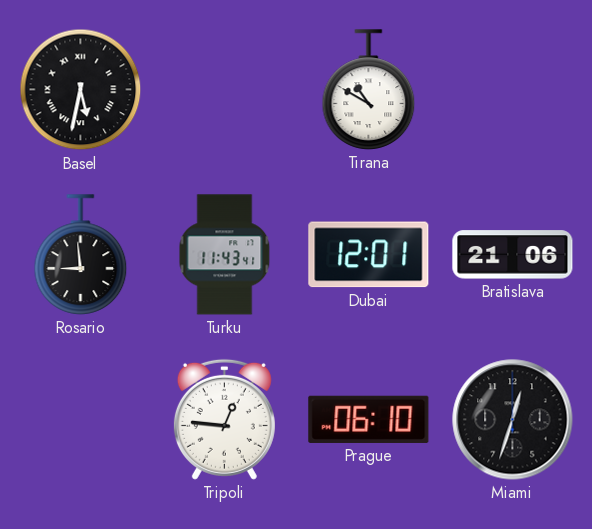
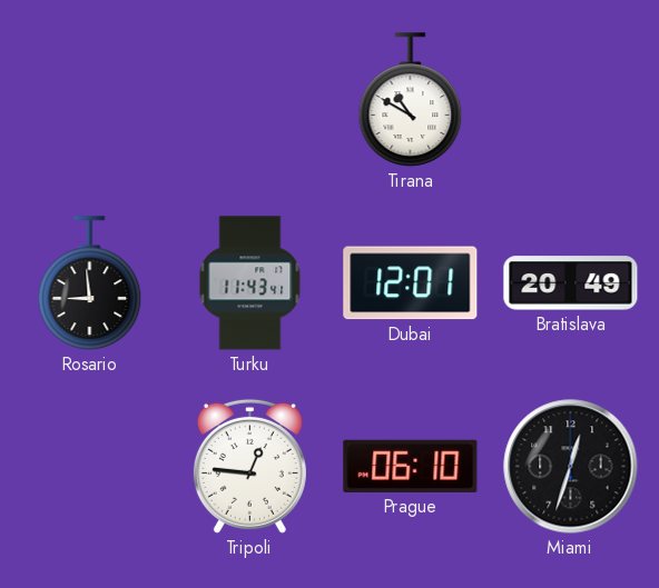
Basel: 5:32 -> none (81, 90)
Bratislava: 21:06 -> 20:49 (571, 283)
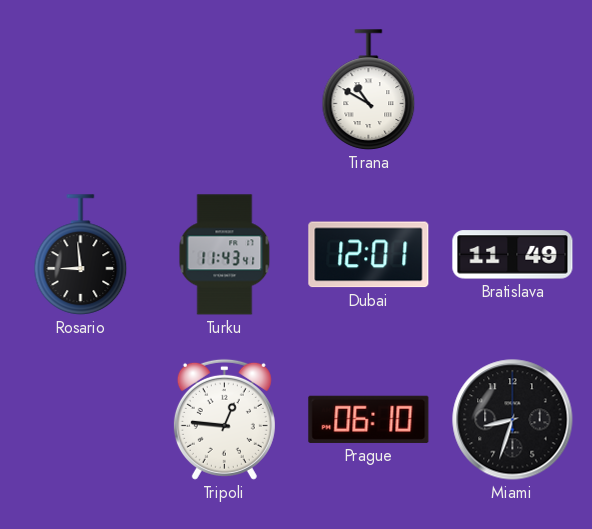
Bratislava: 20:49 -> 11:49 (513, 255)
Miami: 12:33 -> 8:33 (513, 420)
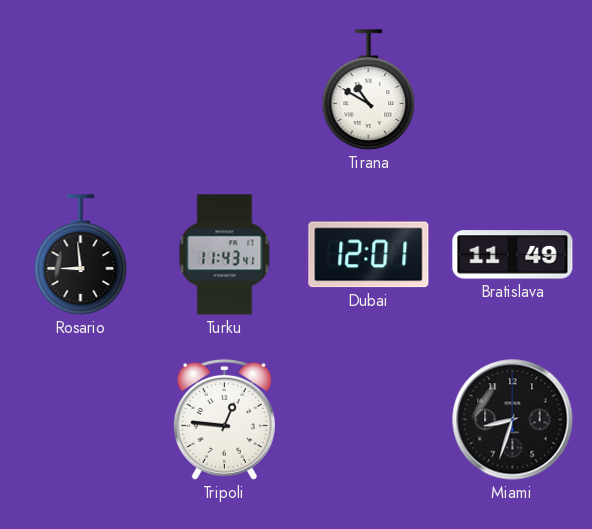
Prague: 06:10 -> none (369, 419)
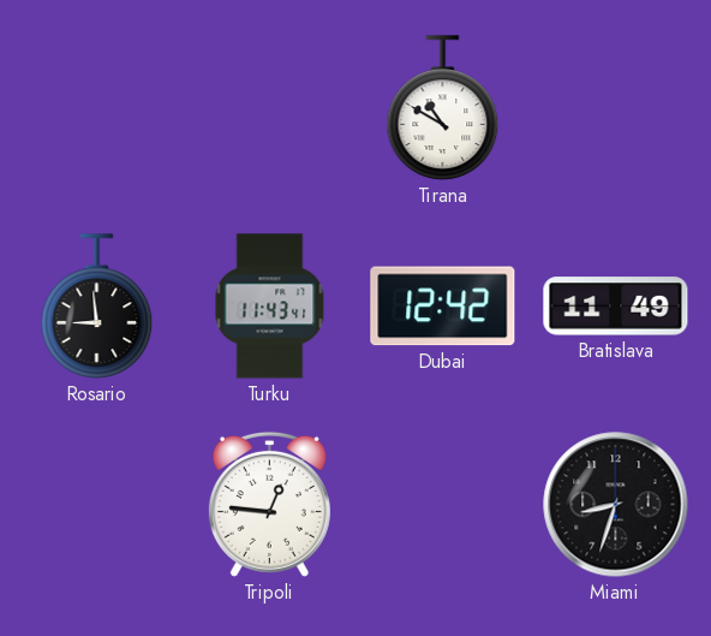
Dubai: 12:01 -> 12:42 (443, 307)
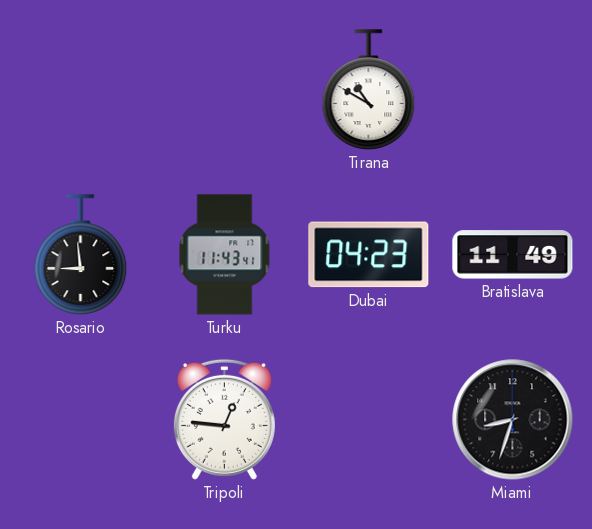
Dubai: 12:42 -> 04:23 (369, 255)
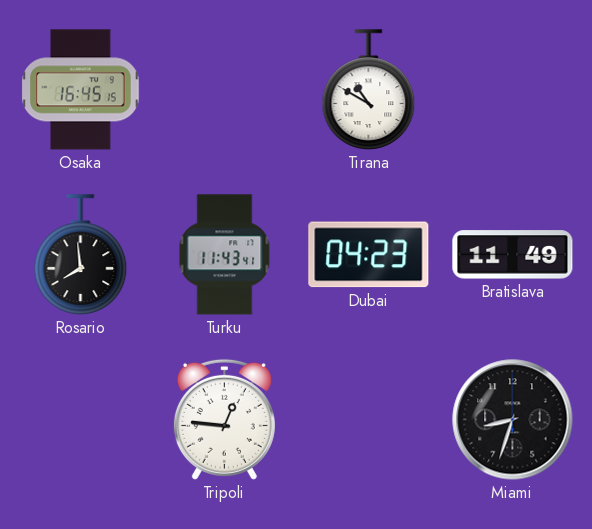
Osaka: none -> 16:45 (81, 90)
Rosario: 8:59 -> 7:59 (81, 255)
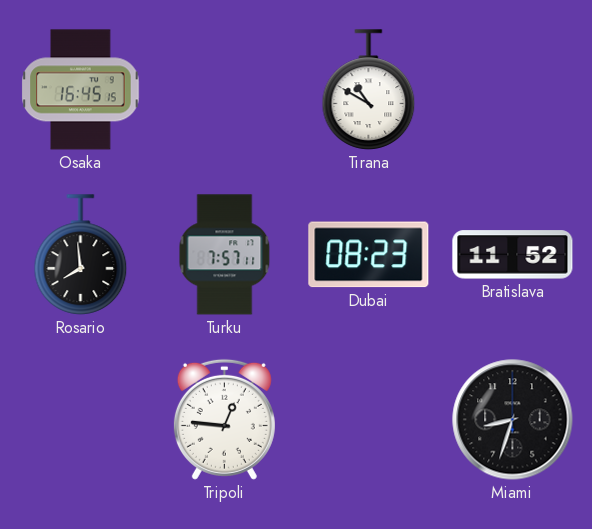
Turku: 11:43 -> 7:57 (225, 255)
Dubai: 04:23 -> 08:23 (369, 255)
Bratislava: 11:49 -> 11:52 (513, 255)
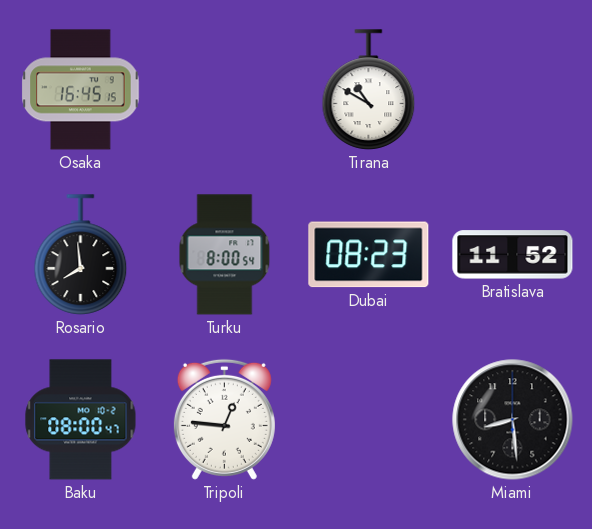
Turku: 7:57 -> 8:00 (225, 255)
Baku: none -> 08:00 (81, 420)
Miami: 8:33 -> 8:29 (513, 420)
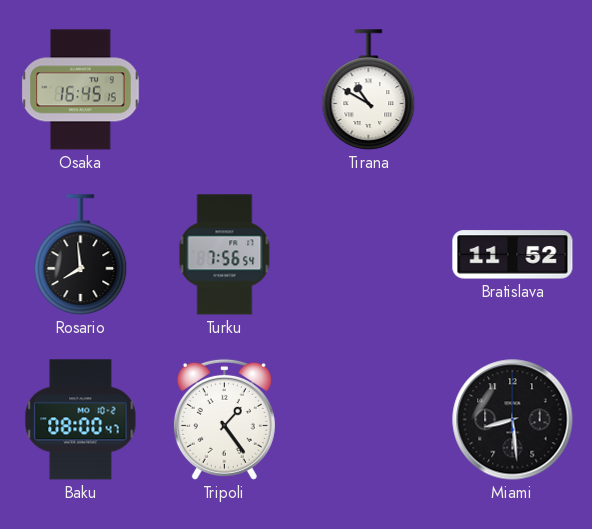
Turku: 8:00 -> 7:56 (225, 255)
Dubai: 08:23 -> none (369, 255)
Tripoli: 12:46 -> 1:24 (224, 419)
